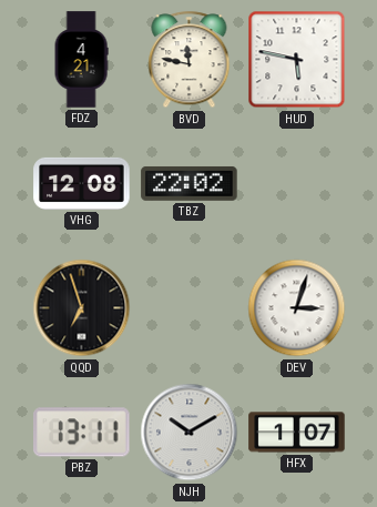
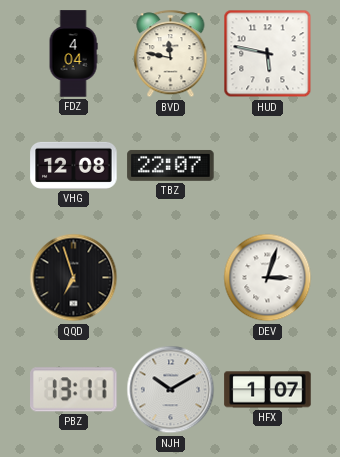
FDZ: 4:21 -> 4:04 (73, 54)
TBZ: 22:02 -> 22:07 (171, 165)
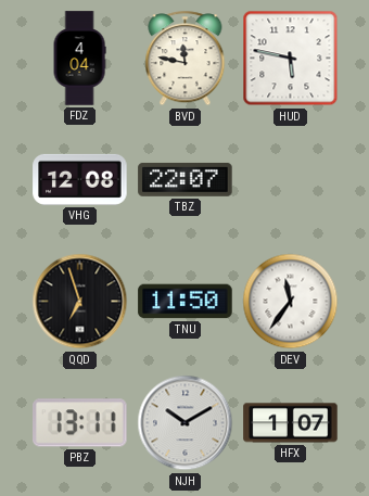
TNU: none -> 11:50 (186, 302)
DEV: 3:03 -> 11:36 (291, 302)
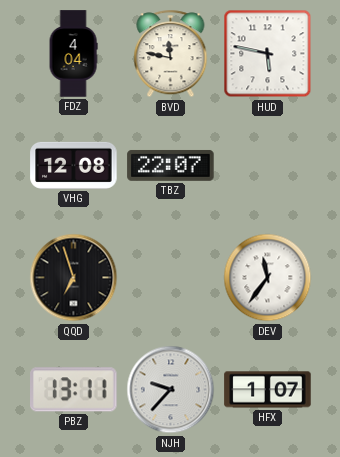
TNU: 11:50 -> none (186, 302)
NJH: 10:10 -> 9:37 (171, 390)
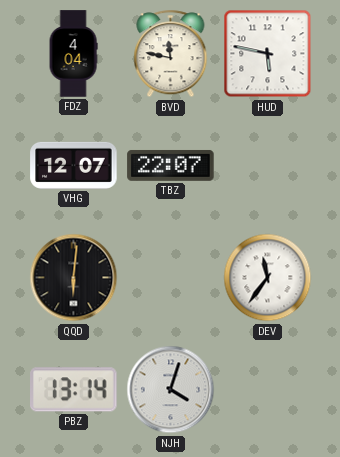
VHG: 12:08 -> 12:07 (74, 165)
QQD: 6:57 -> 6:01 (74, 278)
PBZ: 13:11 -> 13:14 (74, 390)
NJH: 9:37 -> 4:03 (171, 390)
HFX: 1:07 -> none (268, 390)
